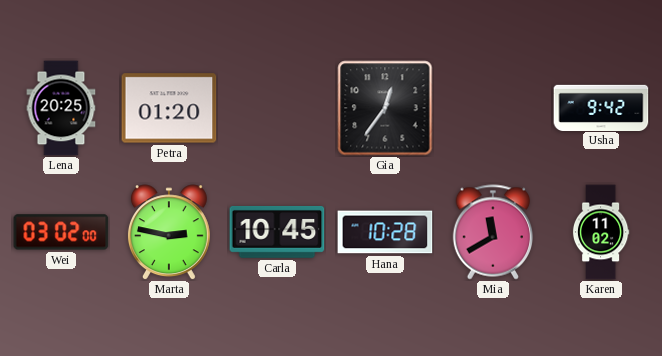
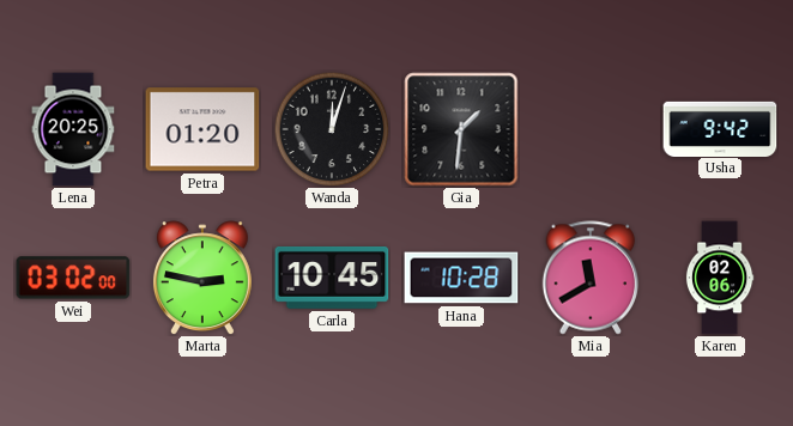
Wanda: none -> 12:03 (332, 129)
Gia: 12:36 -> 1:31 (461, 129)
Karen: 11:02 -> 02:06 (720, 278)
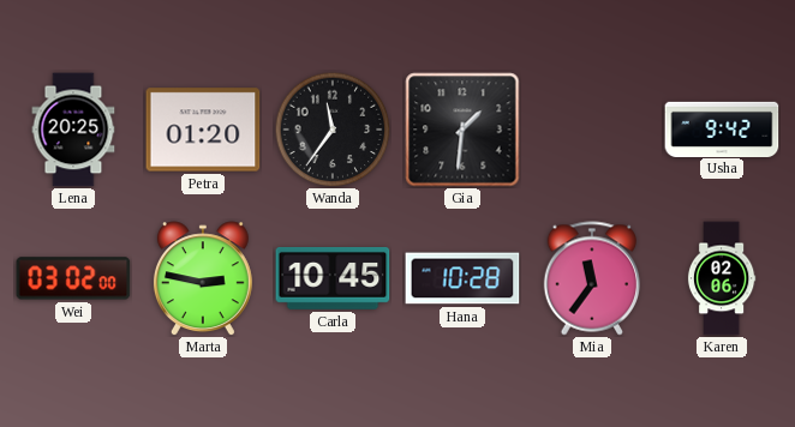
Wanda: 12:03 -> 11:36 (333, 130)
Mia: 11:40 -> 11:36 (592, 278)
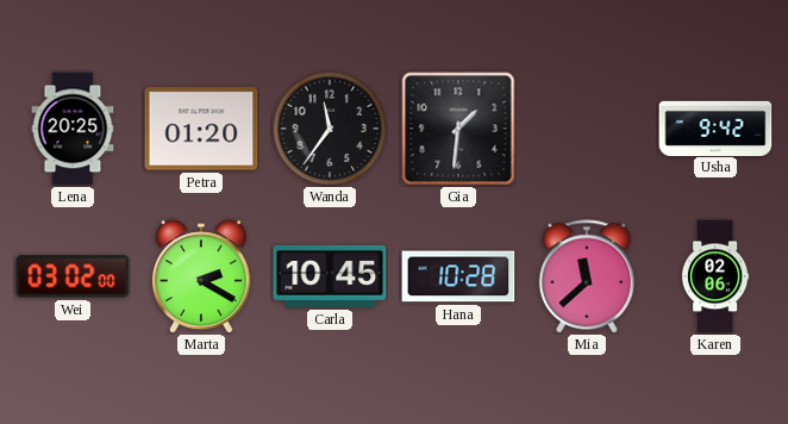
Marta: 2:47 -> 2:20 (201, 276)
Mia: 11:36 -> 11:38 (587, 276)
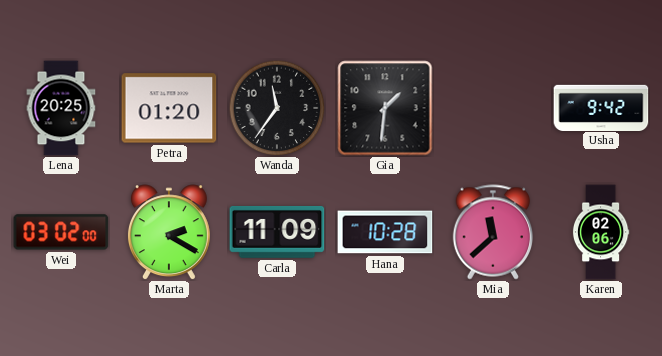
Carla: 10:45 -> 11:09 (277, 232)
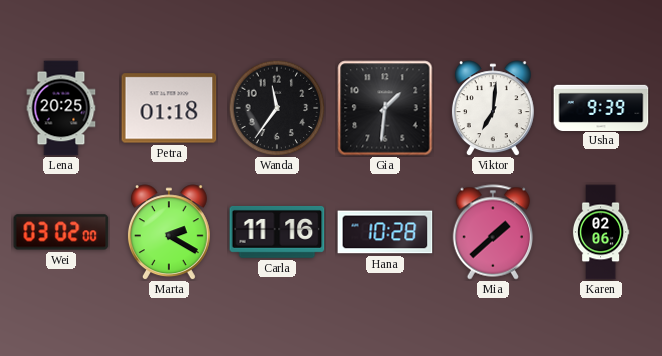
Petra: 01:20 -> 01:18 (169, 108)
Viktor: none -> 7:01 (493, 108)
Usha: 9:42 -> 9:39 (601, 107)
Carla: 11:09 -> 11:16 (277, 232)
Mia: 11:38 -> 1:38 (493, 232)
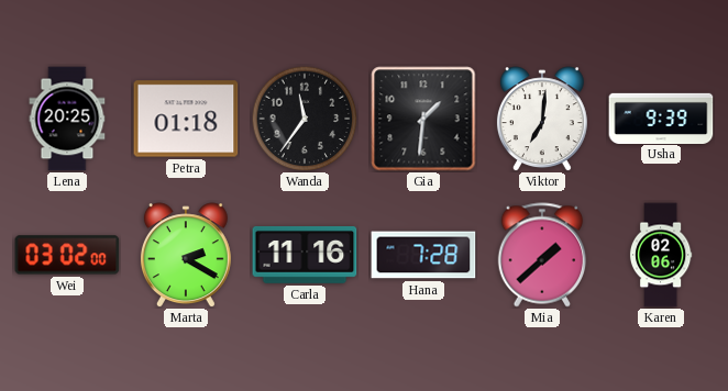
Hana: 10:28 -> 7:28 (423, 255)
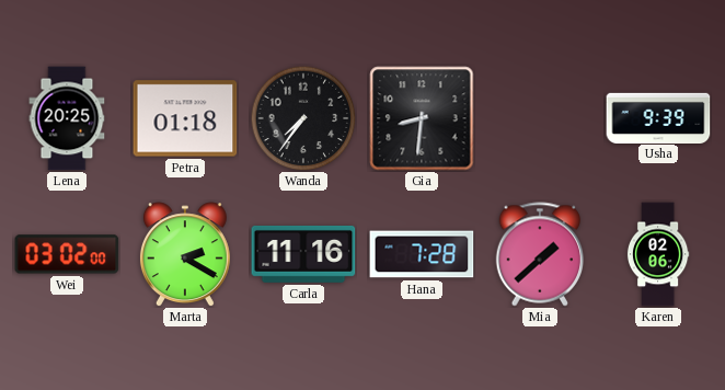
Wanda: 11:36 -> 7:36 (303, 118)
Gia: 1:31 -> 8:31 (422, 118)
Viktor: 7:01 -> none (542, 119)
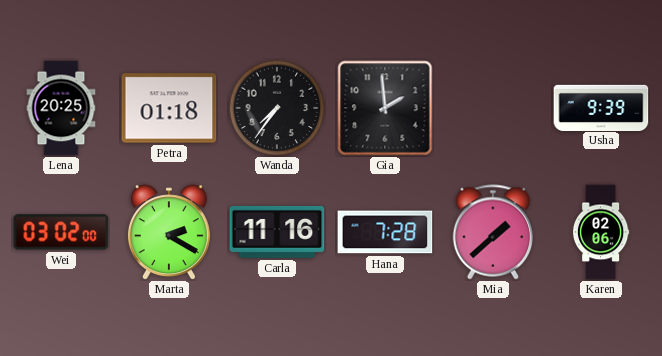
Gia: 8:31 -> 1:59 (385, 108)
